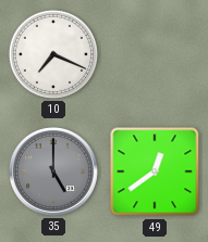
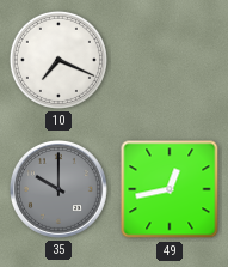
35: 5:00 -> 10:00 (58, 189)
49: 12:39 -> 12:43 (170, 189)
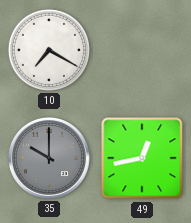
10: 7:19 -> 7:20 (49, 50)
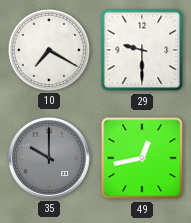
29: none -> 9:30 (142, 50)
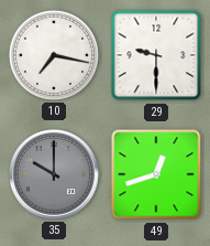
10: 7:20 -> 7:17 (54, 55)
49: 12:43 -> 12:42 (156, 174)
